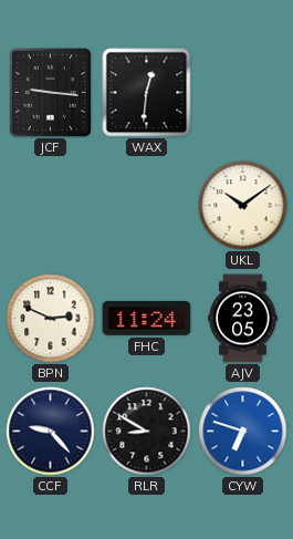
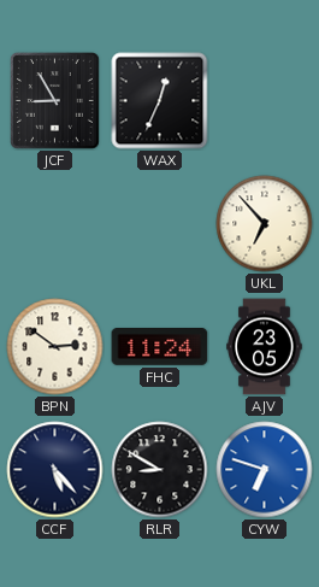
JCF: 9:16 -> 8:55 (55, 101)
WAX: 12:31 -> 12:34 (160, 101)
UKL: 10:09 -> 6:53 (265, 224)
BPN: 2:49 -> 2:51 (55, 347)
CCF: 9:23 -> 5:23 (55, 470)
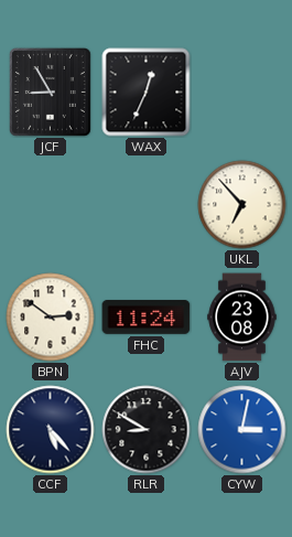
AJV: 23:05 -> 23:08 (242, 318)
CYW: 6:48 -> 3:02 (242, 430)
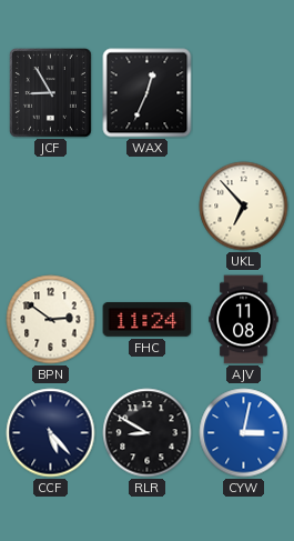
AJV: 23:08 -> 11:08 (244, 320)
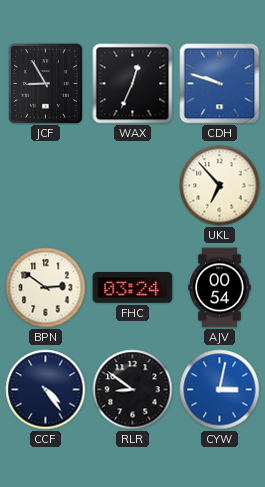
CDH: none -> 9:48 (220, 84)
FHC: 11:24 -> 03:24 (133, 288)
AJV: 11:08 -> 00:54 (220, 288)
CCF: 5:23 -> 4:24 (46, 390)
RLR: 8:50 -> 8:51 (133, 390)
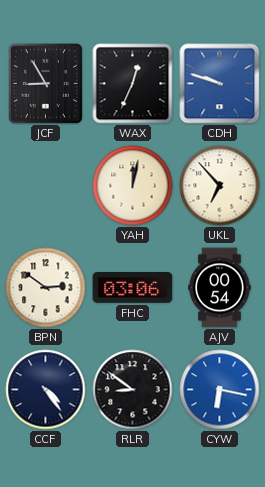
YAH: none -> 12:02 (133, 186)
FHC: 03:24 -> 03:06 (133, 288)
CYW: 3:02 -> 6:17 (220, 390)
